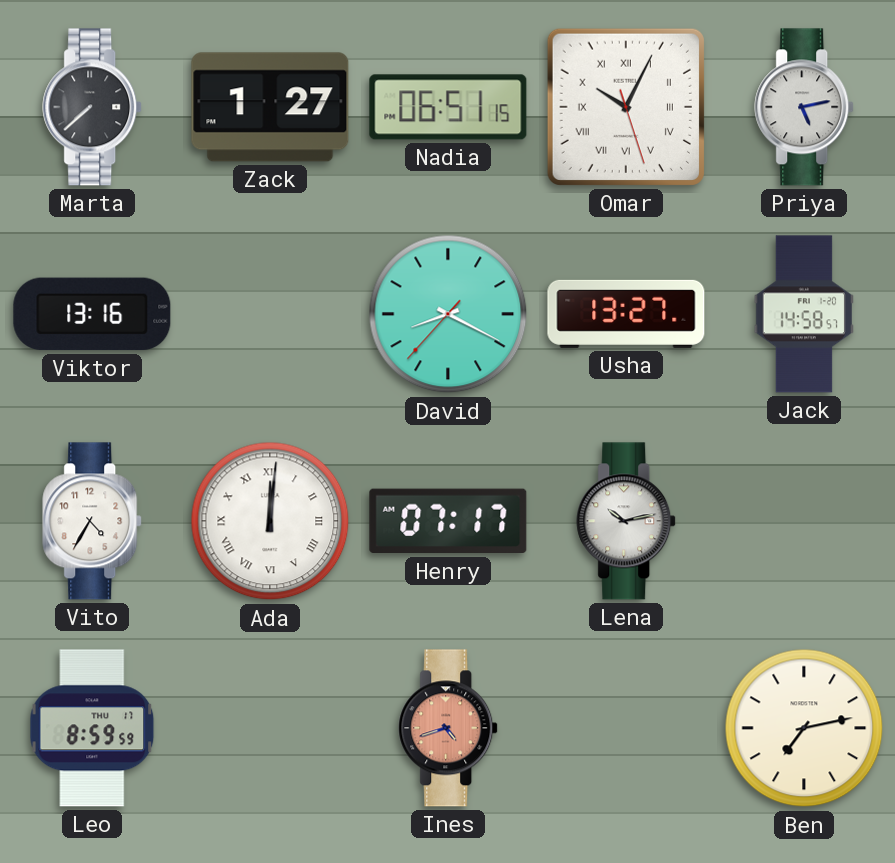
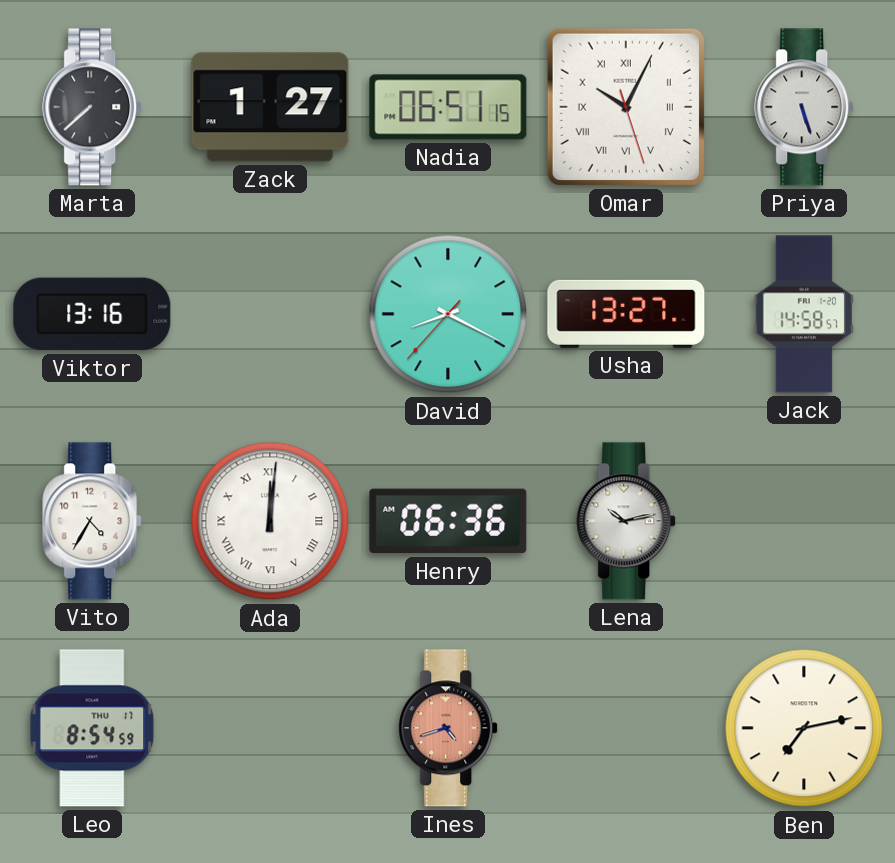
Priya: 5:13 -> 5:27 (805, 107)
Henry: 07:17 -> 06:36 (448, 521)
Leo: 8:59 -> 8:54 (92, 728)
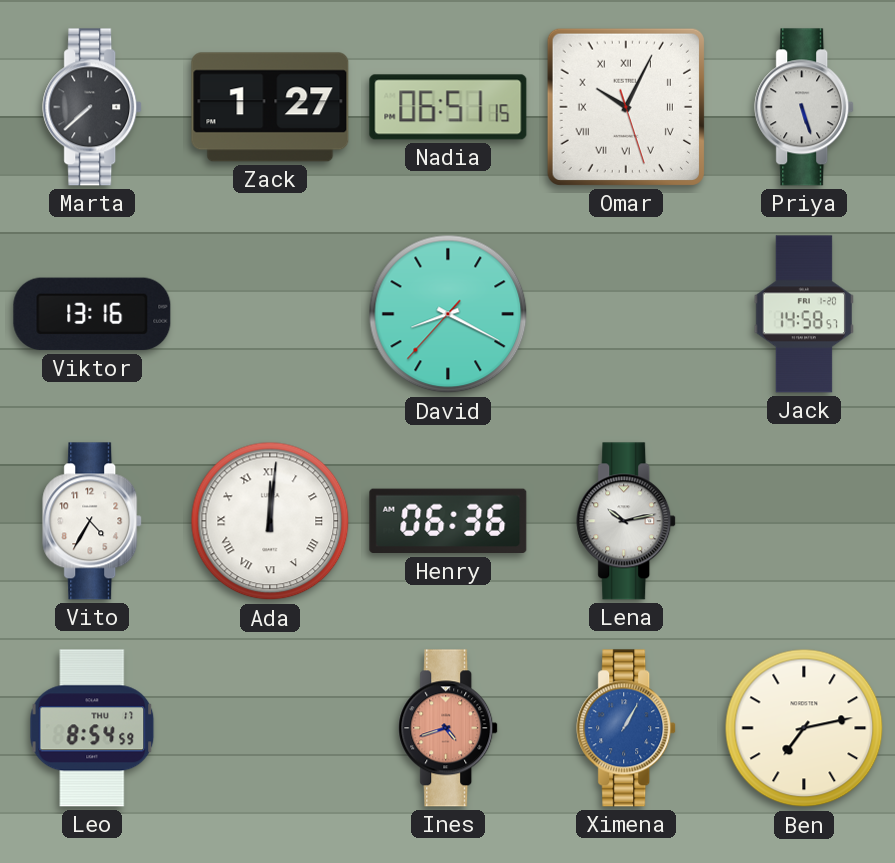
Usha: 13:27 -> none (626, 314)
Ximena: none -> 1:05 (627, 728)
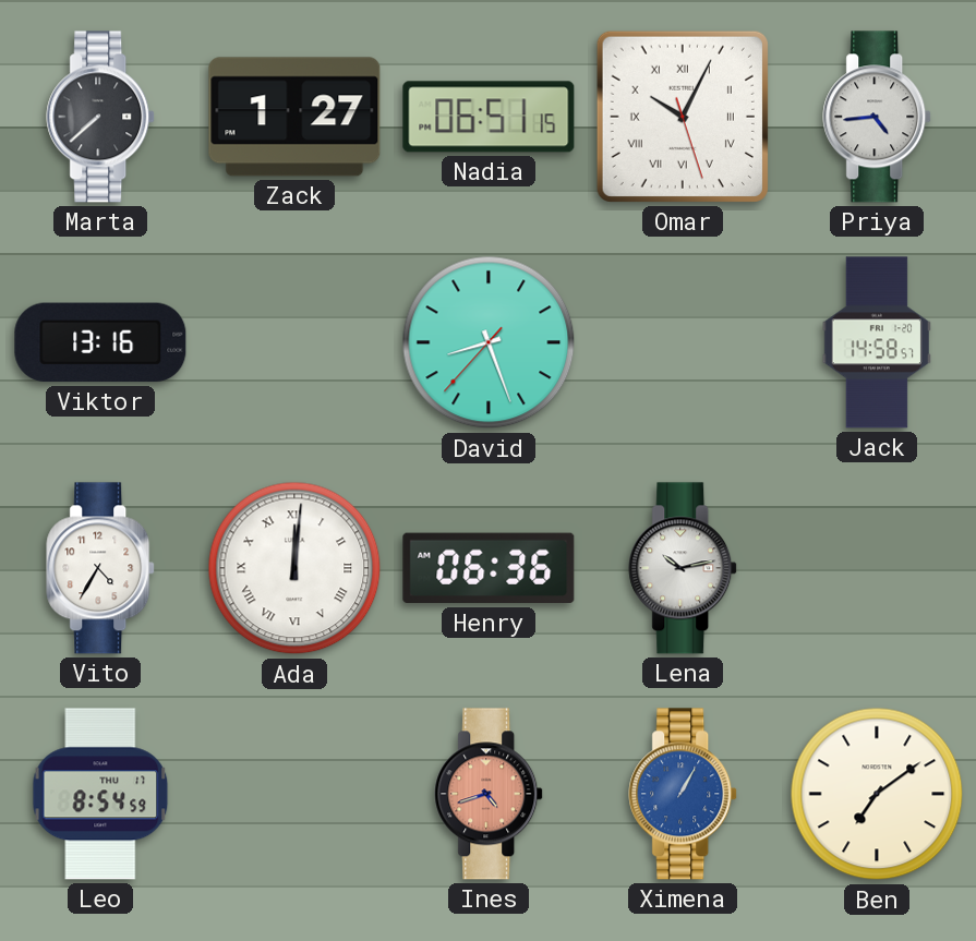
Priya: 5:27 -> 4:44 (878, 117)
David: 8:19 -> 8:26 (489, 342)
Ben: 7:13 -> 7:09 (877, 794)
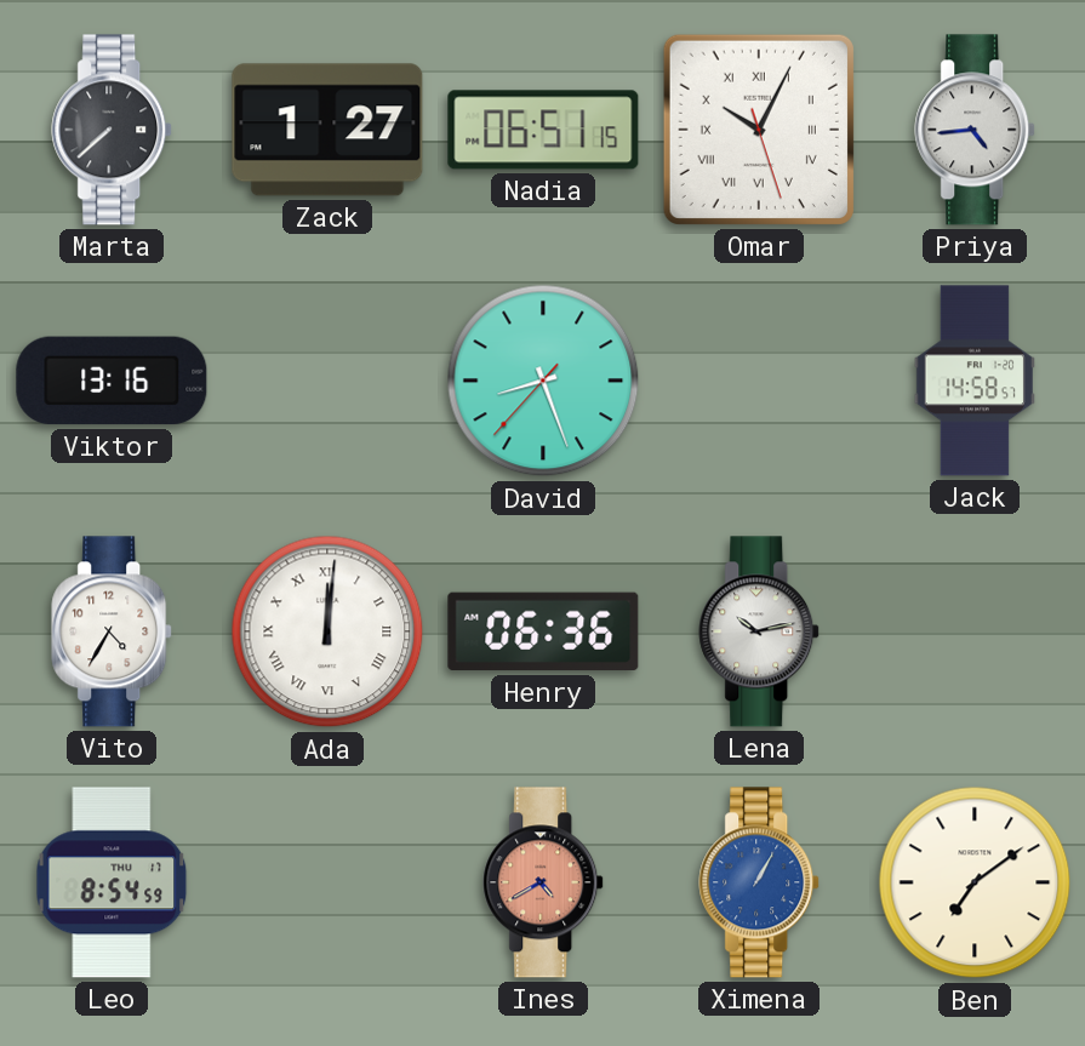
Ines: 4:42 -> 4:40 (544, 882)
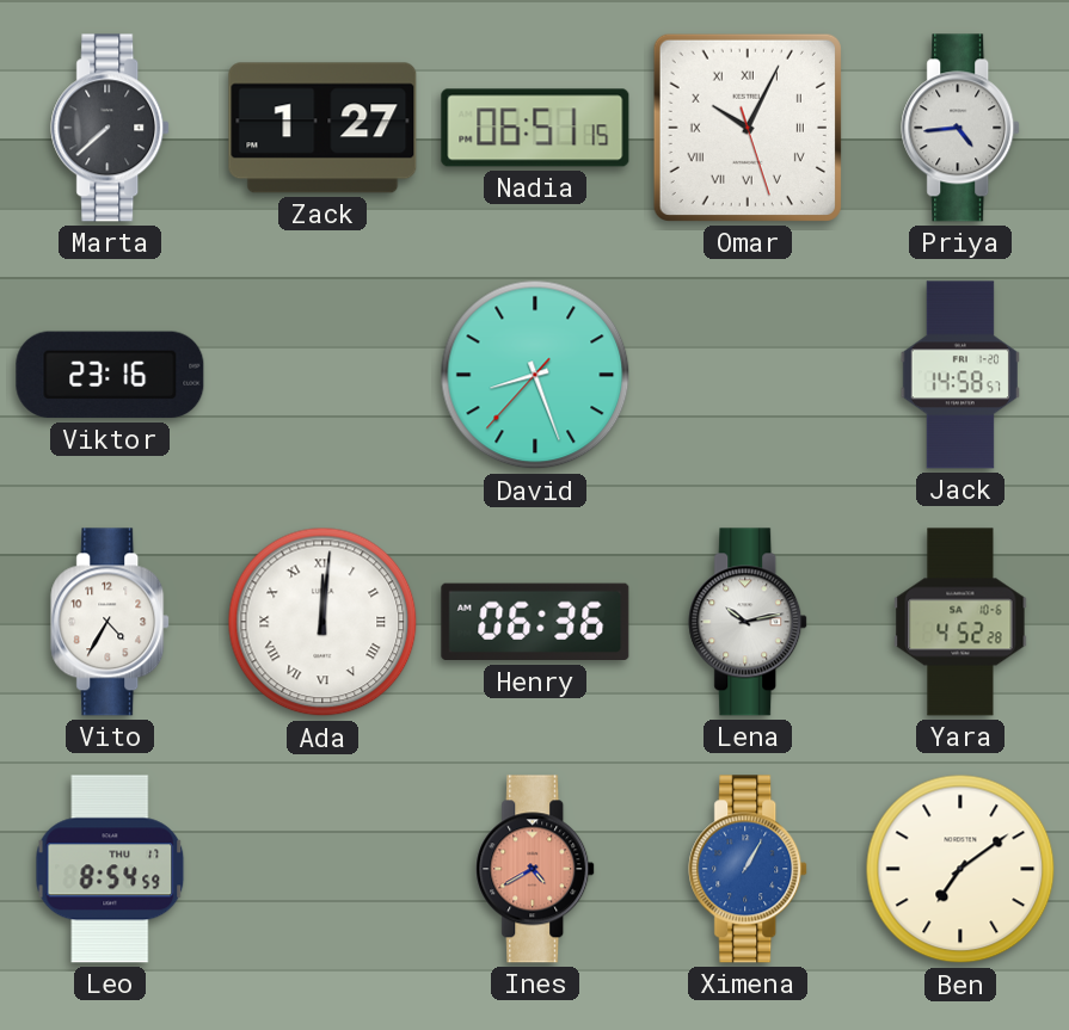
Viktor: 13:16 -> 23:16 (110, 375)
Yara: none -> 4:52 (960, 622)
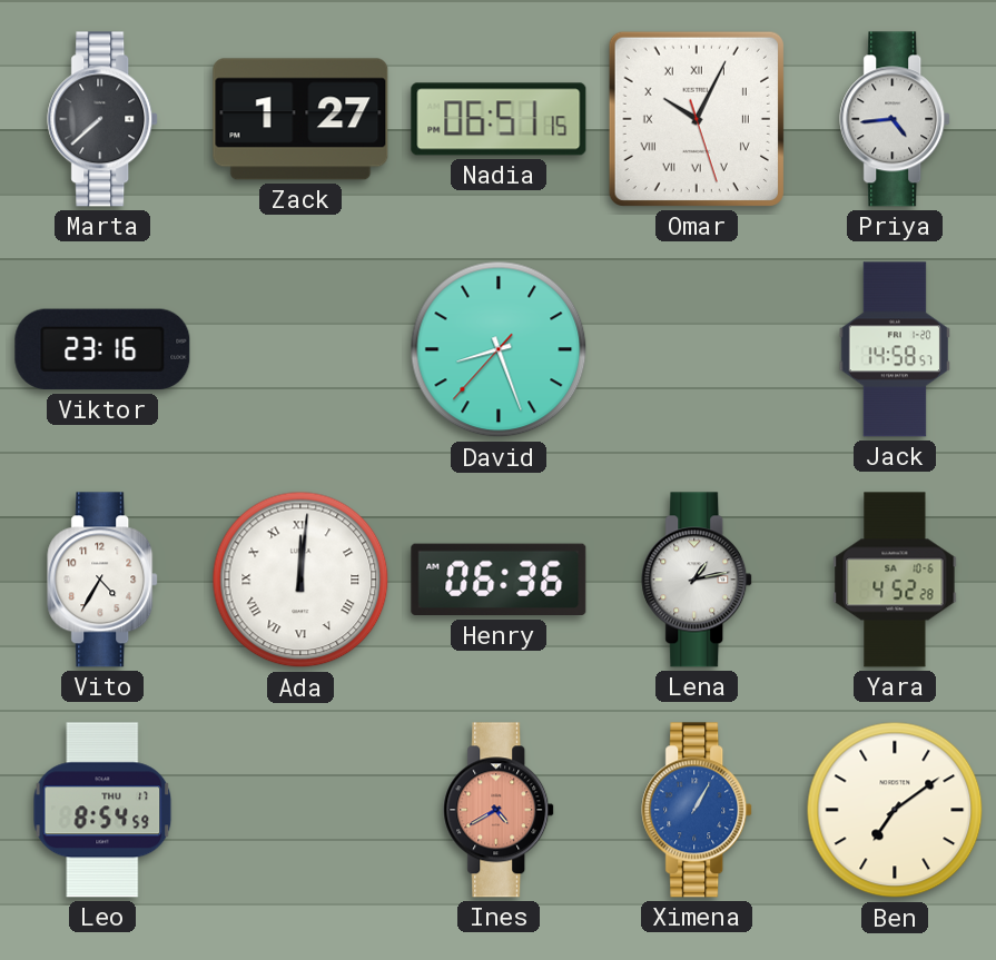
Lena: 10:13 -> 1:13 (698, 580)
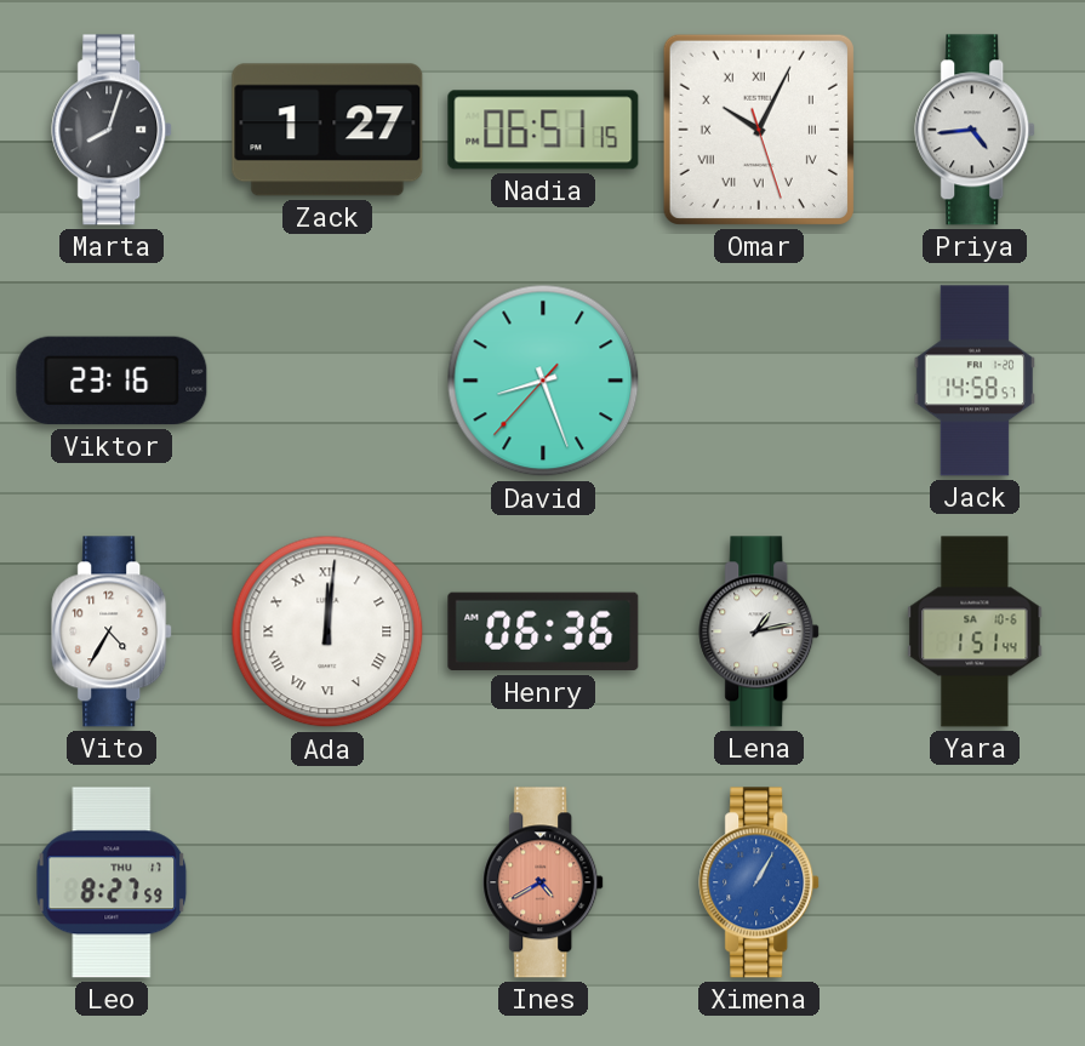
Marta: 7:38 -> 8:03 (113, 130)
Yara: 4:52 -> 1:51 (975, 631)
Leo: 8:54 -> 8:27 (112, 882)
Ben: 7:09 -> none (895, 810)
